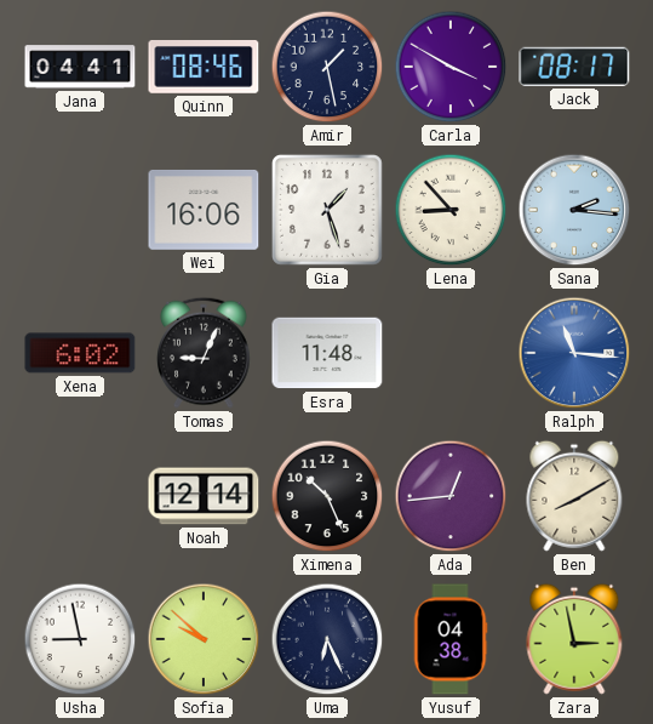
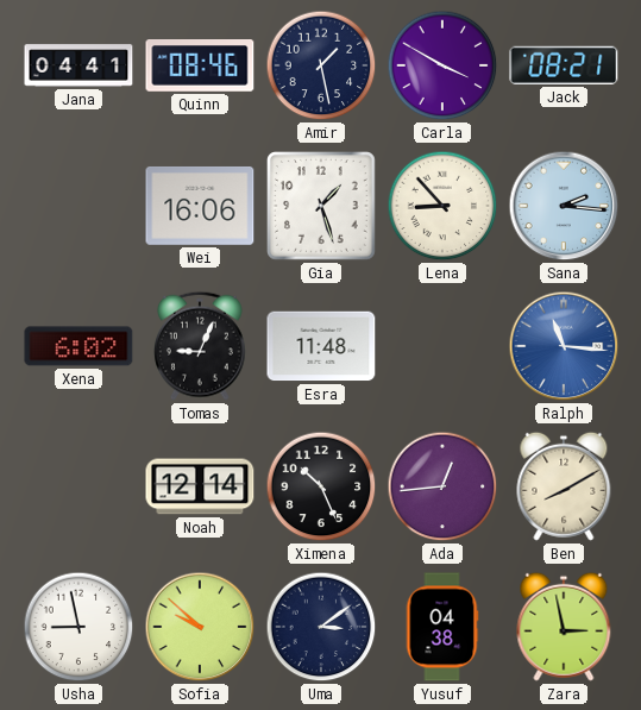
Jack: 08:17 -> 08:21 (564, 65)
Uma: 6:26 -> 3:09 (321, 627)
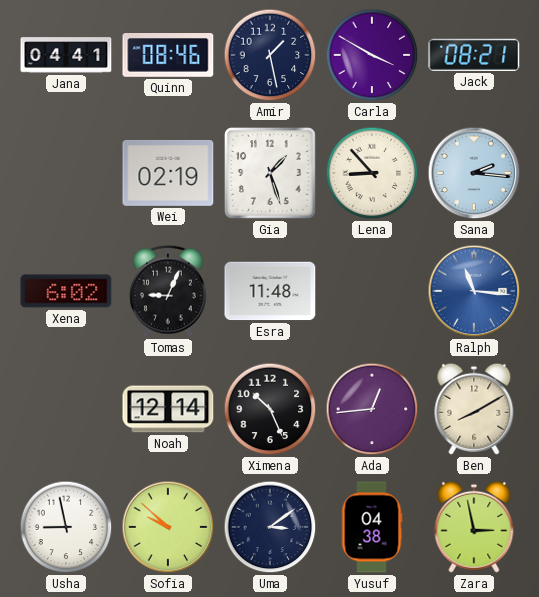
Wei: 16:06 -> 02:19 (168, 173)
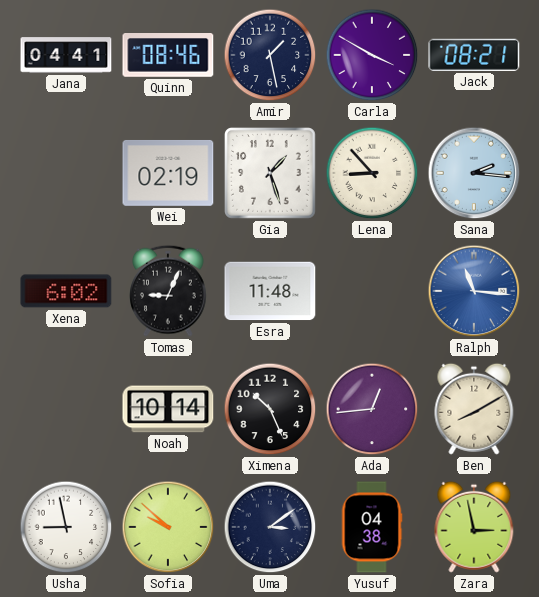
Noah: 12:14 -> 10:14 (168, 409)
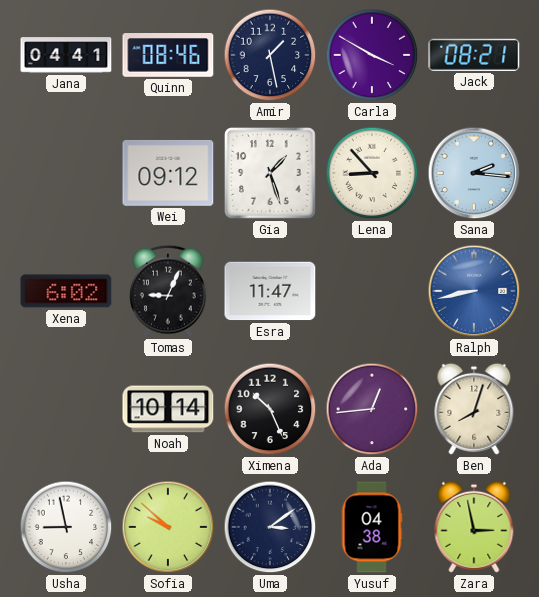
Wei: 02:19 -> 09:12 (168, 173)
Esra: 11:48 -> 11:47 (270, 291)
Ralph: 11:16 -> 8:43 (474, 291)
Ben: 8:10 -> 8:03 (474, 409)
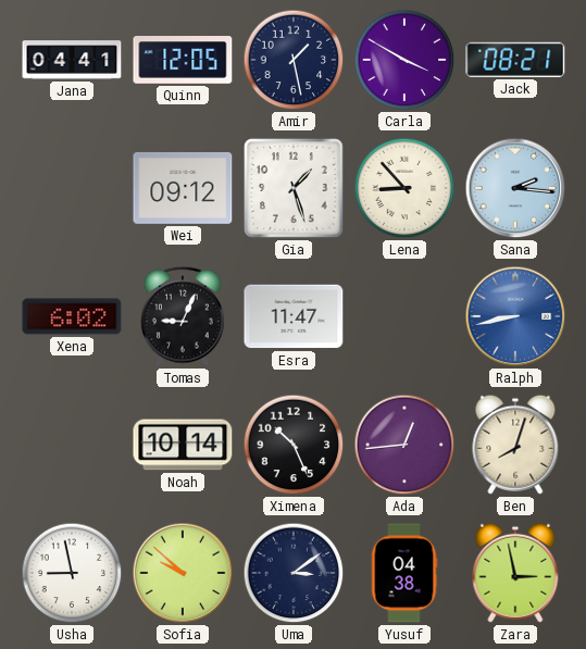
Quinn: 08:46 -> 12:05 (183, 61)
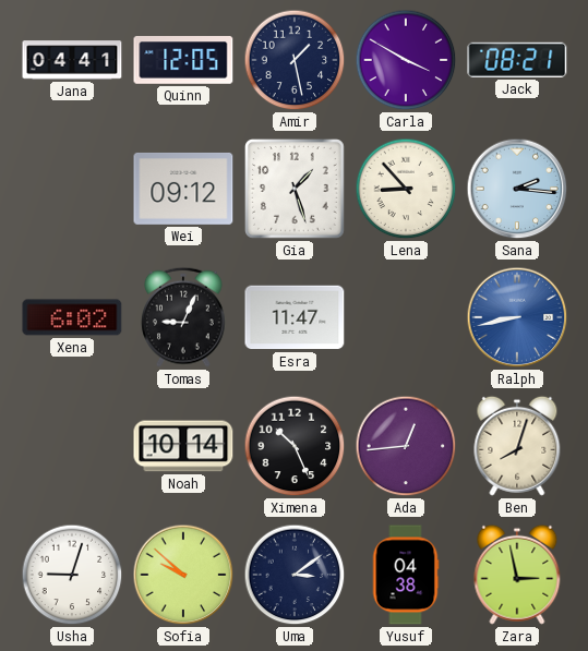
Usha: 8:58 -> 9:03 (72, 575)
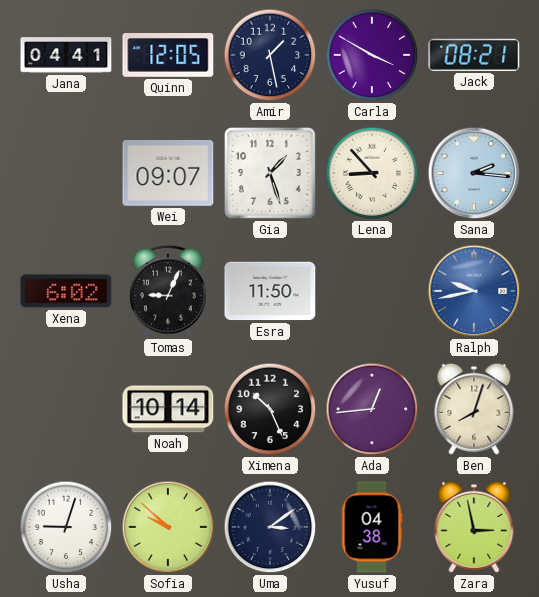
Wei: 09:12 -> 09:07 (168, 173)
Esra: 11:47 -> 11:50 (270, 291)
Ralph: 8:43 -> 9:43 (474, 291)
